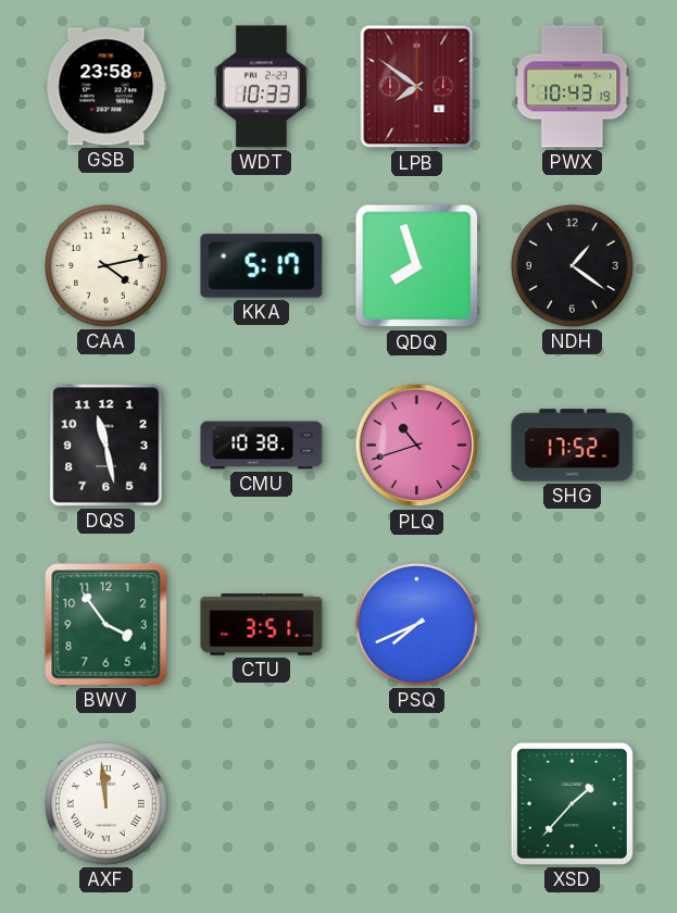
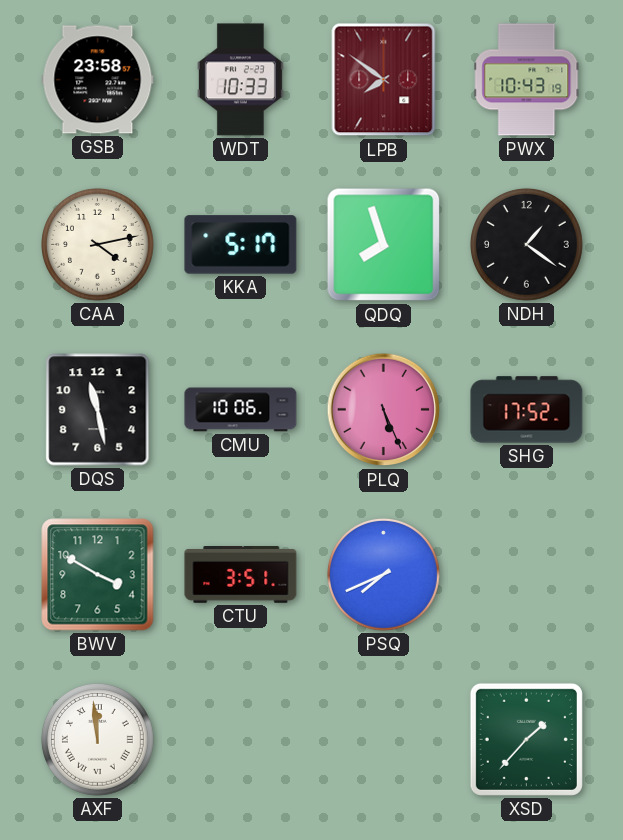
CMU: 10:38 -> 10:06 (241, 410)
PLQ: 10:42 -> 5:26 (384, 410)
BWV: 3:54 -> 3:50 (98, 575)
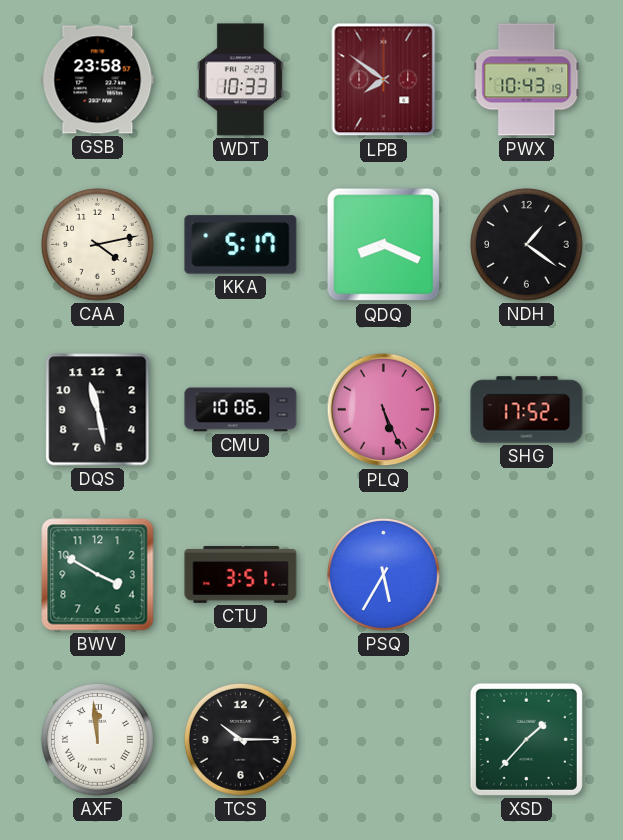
QDQ: 7:57 -> 8:19 (384, 245)
PSQ: 7:41 -> 5:35 (383, 574)
TCS: none -> 10:15 (240, 739)
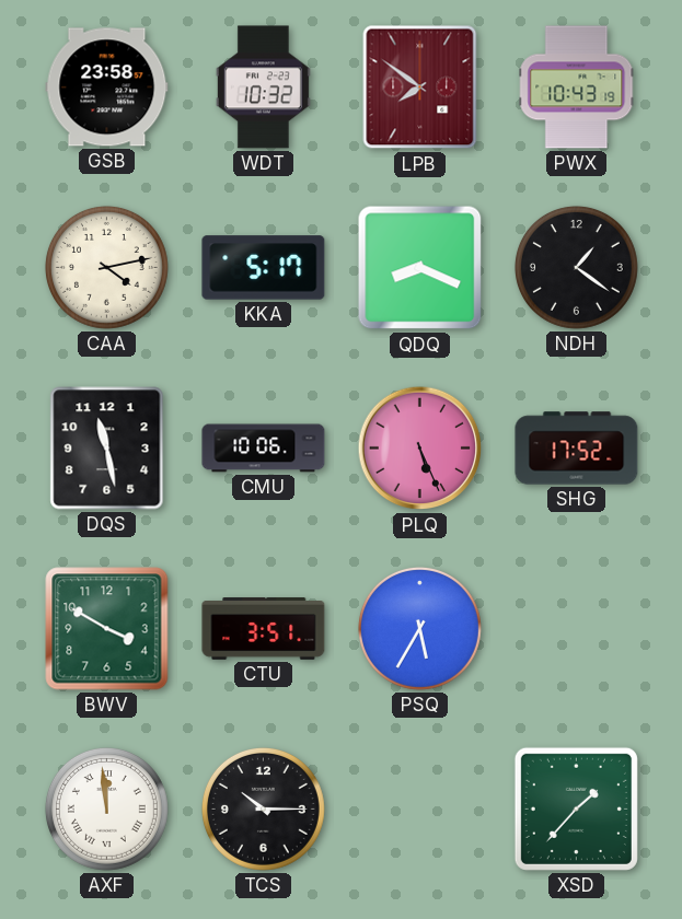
WDT: 10:33 -> 10:32 (263, 88)
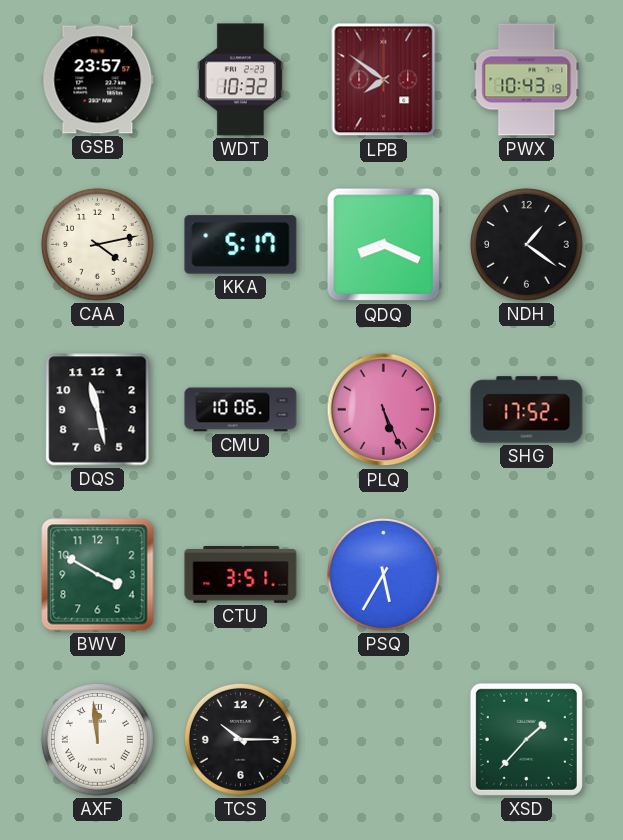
GSB: 23:58 -> 23:57 (98, 80)
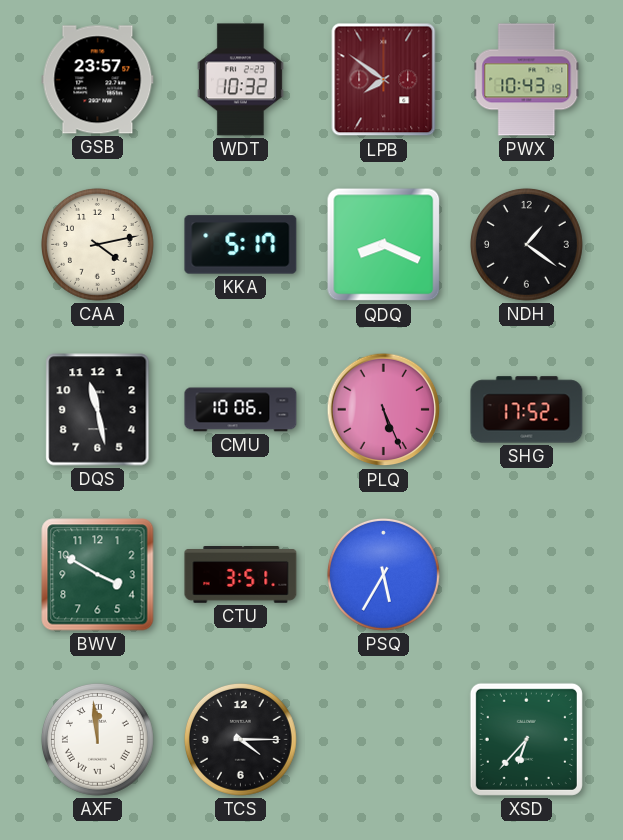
TCS: 10:15 -> 4:15 (240, 739)
XSD: 1:37 -> 6:37 (526, 739)
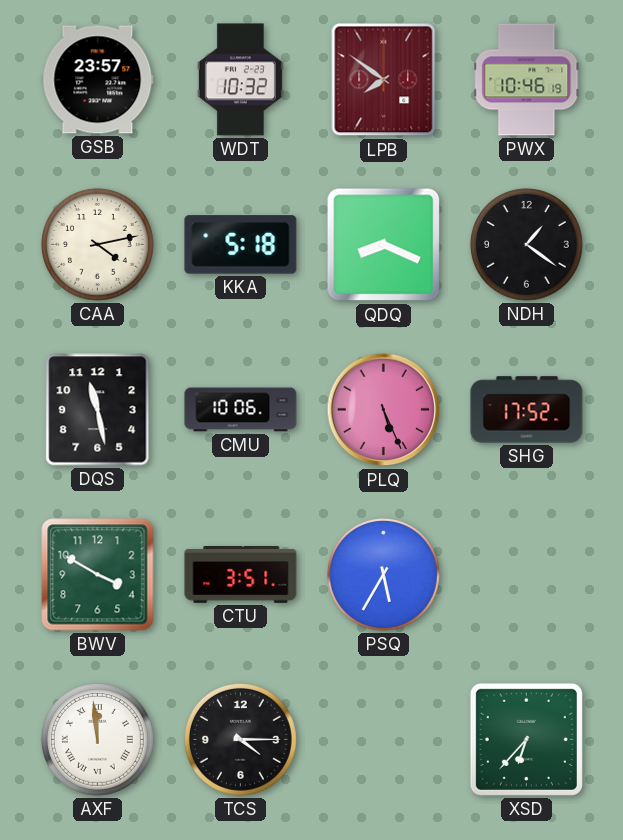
PWX: 10:43 -> 10:46 (527, 80)
KKA: 5:17 -> 5:18 (241, 245)
